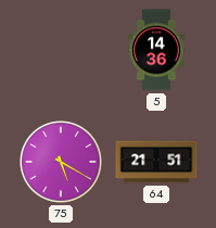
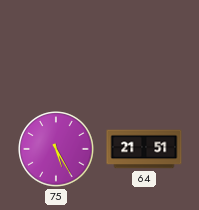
5: 14:36 -> none (156, 50)
75: 5:20 -> 5:25 (56, 149)
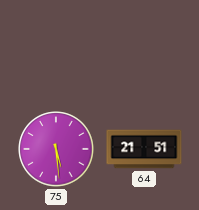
75: 5:25 -> 5:29 (56, 149)
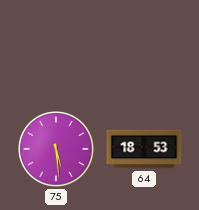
64: 21:51 -> 18:53 (144, 149)
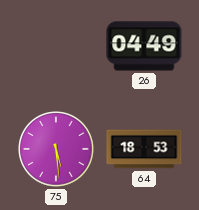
26: none -> 04:49 (144, 46)
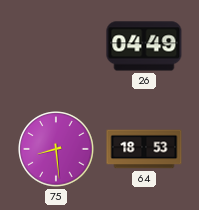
75: 5:29 -> 8:29 (56, 149)
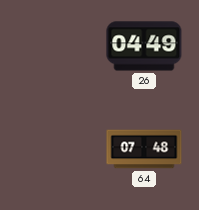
75: 8:29 -> none (56, 149)
64: 18:53 -> 07:48 (144, 149)
